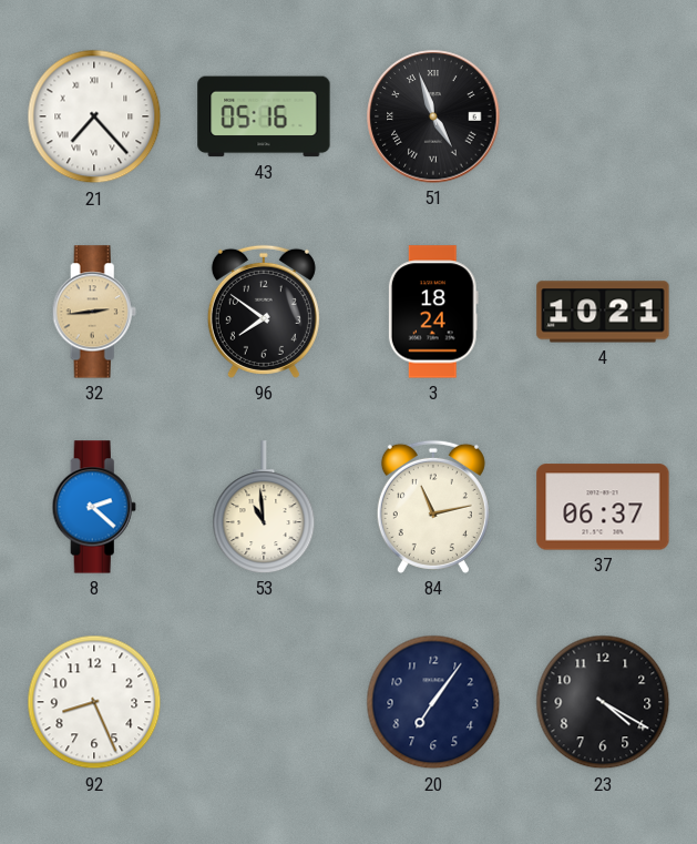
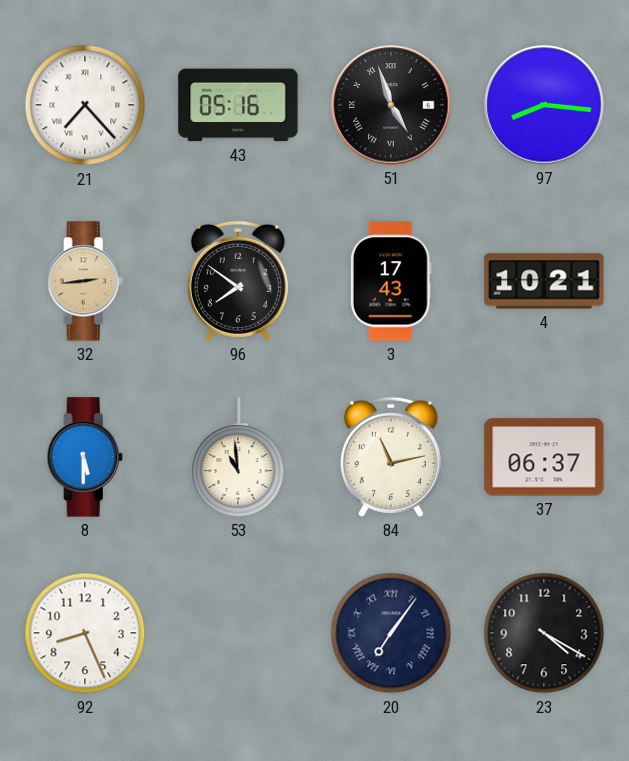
97: none -> 8:16 (544, 105)
3: 18:24 -> 17:43 (391, 281)
8: 2:22 -> 5:30 (85, 457)
20 numerals: Arabic -> Roman (391, 633)
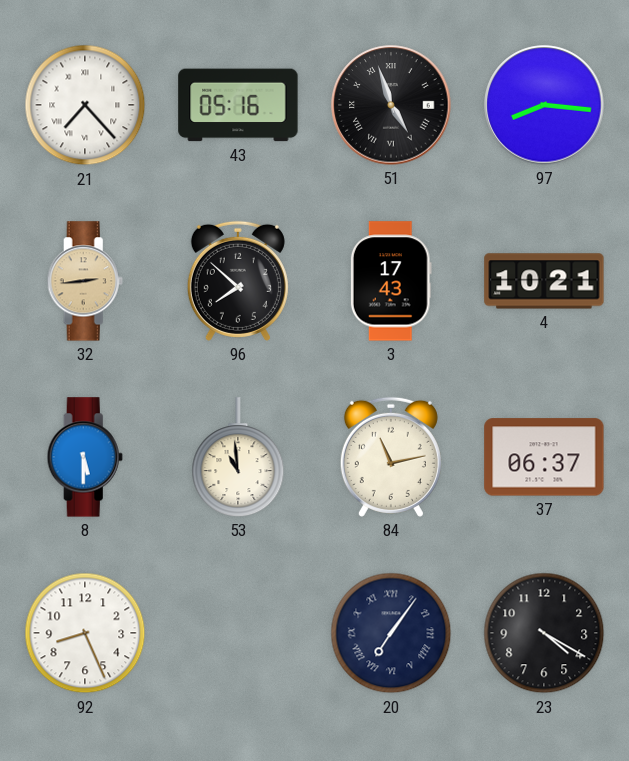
96: 7:51 -> 7:52 (238, 281)
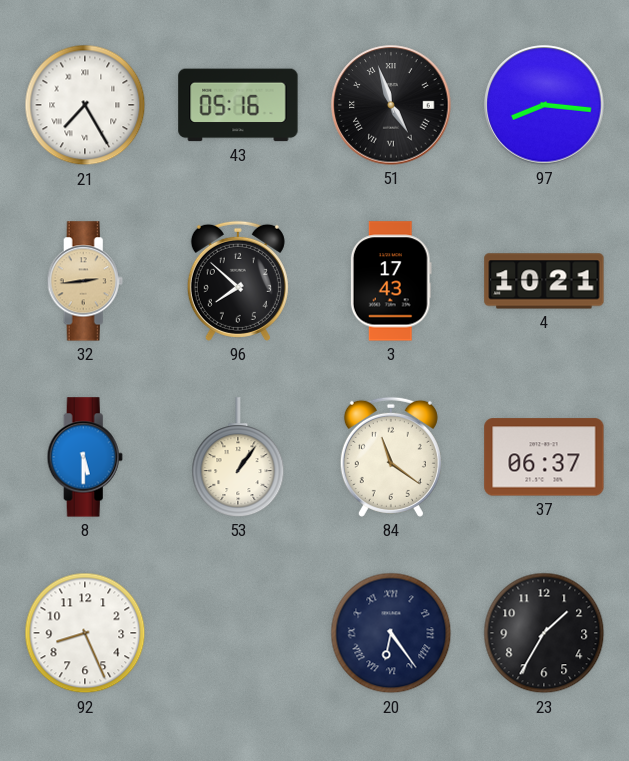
21: 7:23 -> 7:25 (85, 105)
53: 10:59 -> 1:06 (238, 457)
84: 11:13 -> 11:21 (391, 457)
20: 7:06 -> 6:24 (391, 633)
23: 4:20 -> 1:35 (544, 633)
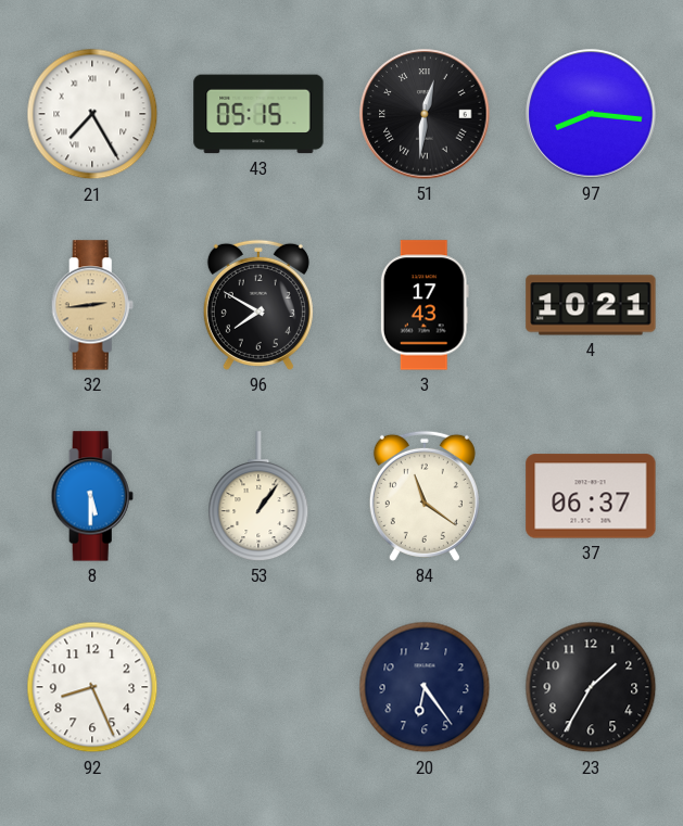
43: 05:16 -> 05:15 (258, 114)
51: 4:57 -> 12:31 (425, 114)
96: 7:52 -> 7:50 (258, 305)
20 numerals: Roman -> Arabic (425, 687)
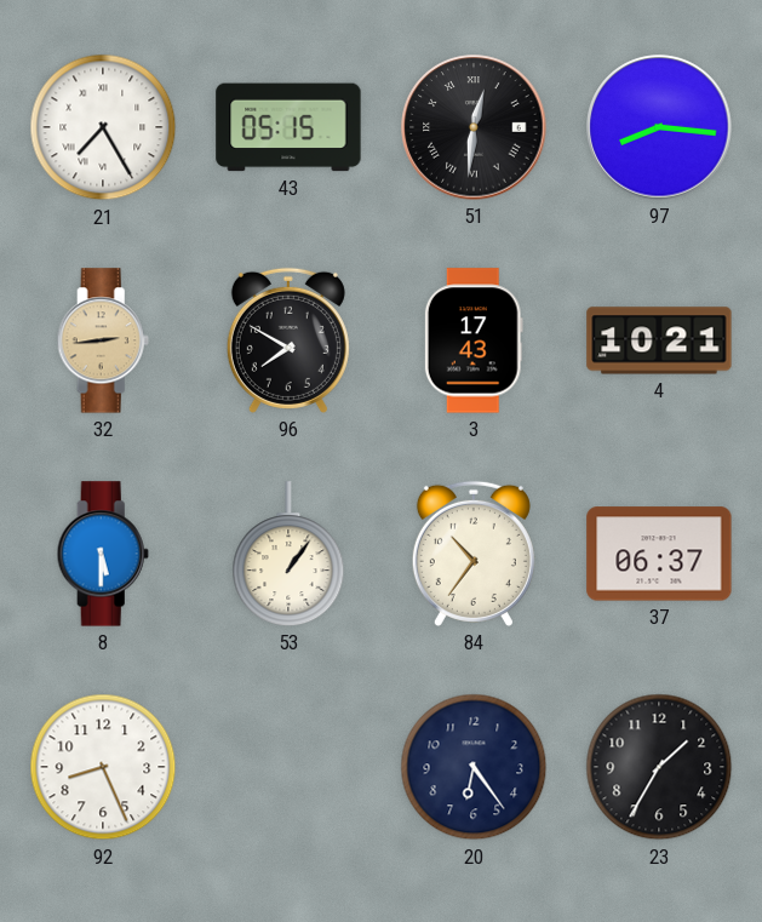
84: 11:21 -> 10:36 (474, 554)
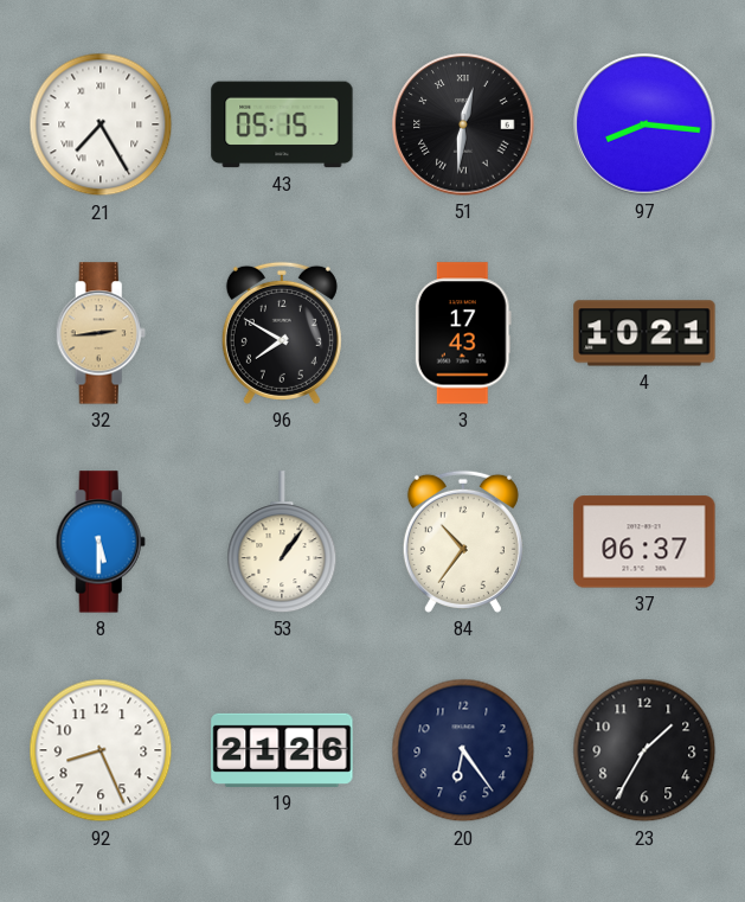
19: none -> 21:26 (282, 750)
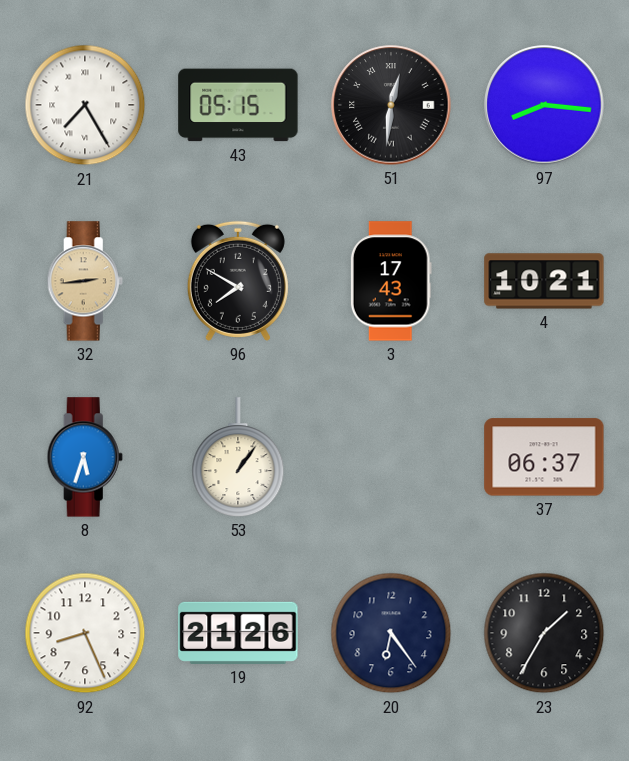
8: 5:30 -> 5:33 (85, 457)
84: 10:36 -> none (463, 542)
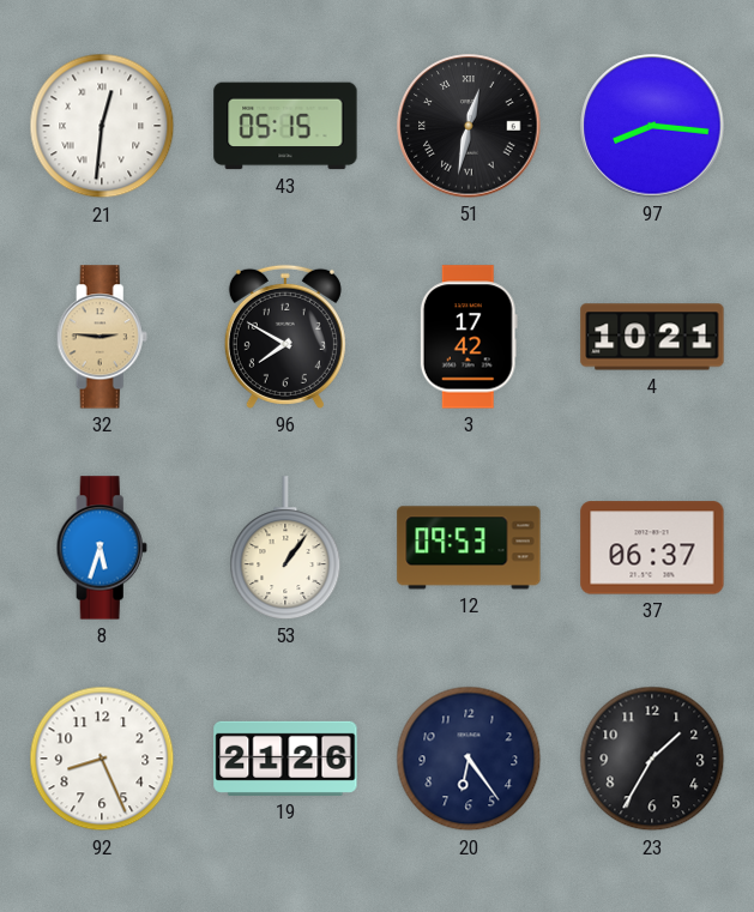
21: 7:25 -> 12:31 (102, 126)
51: 12:31 -> 12:32 (469, 126)
32: 2:44 -> 2:46 (102, 337)
3: 17:43 -> 17:42 (469, 337)
12: none -> 09:53 (469, 548)
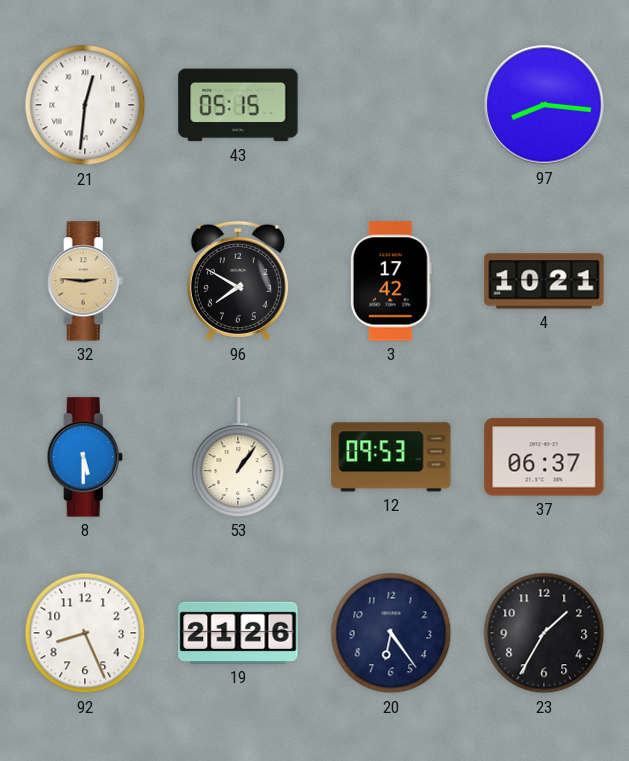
51: 12:32 -> none (469, 126)
8: 5:33 -> 5:30 (85, 457)
